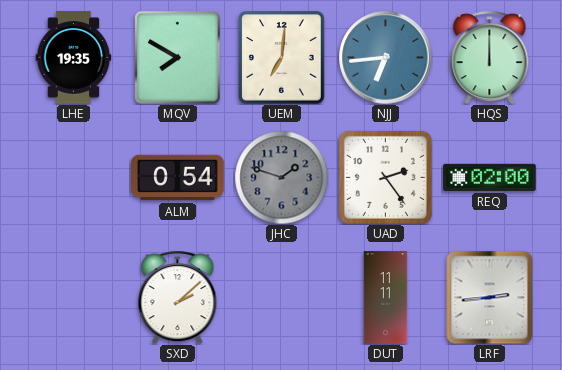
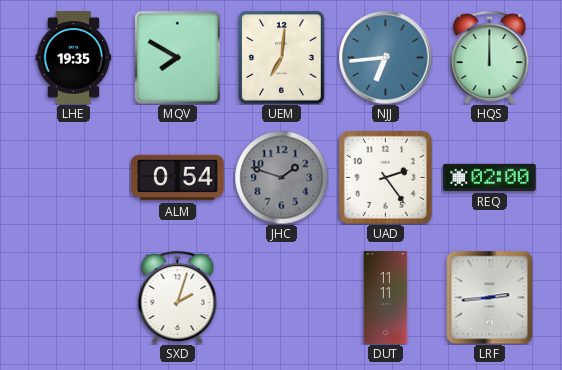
SXD: 2:08 -> 2:03 (178, 297)
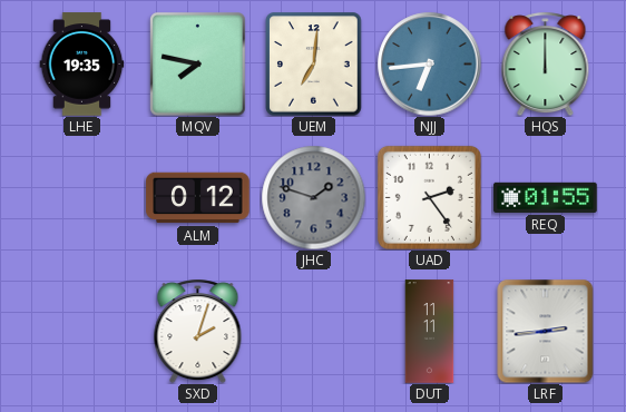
MQV: 7:50 -> 7:47 (198, 65)
ALM: 0:54 -> 0:12 (198, 198)
REQ: 02:00 -> 01:55 (546, 197)
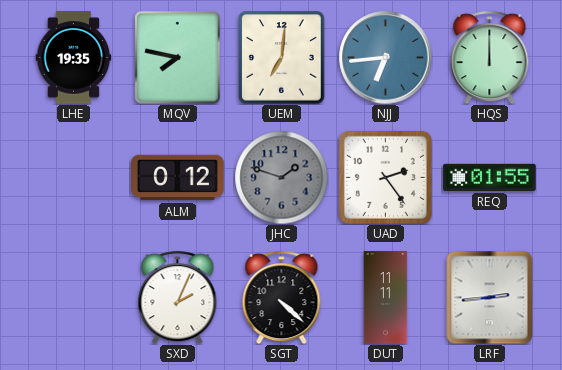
SXD: 2:03 -> 2:04 (178, 297)
SGT: none -> 4:22 (282, 297)
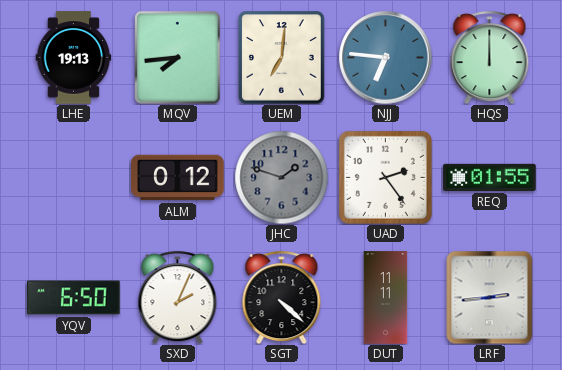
LHE: 19:35 -> 19:13 (74, 58)
MQV: 7:47 -> 7:44 (178, 58)
NJJ: 6:44 -> 6:46 (385, 57)
YQV: none -> 6:50 (74, 298)
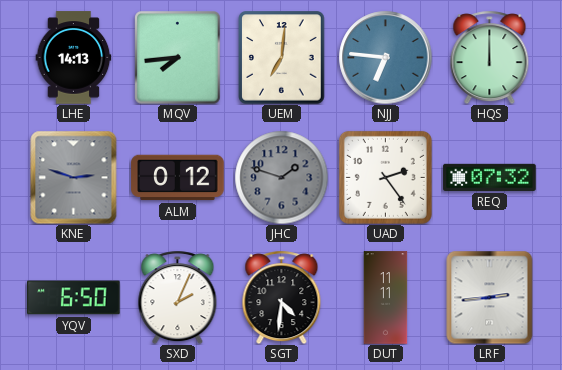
LHE: 19:13 -> 14:13 (74, 58)
KNE: none -> 2:48 (74, 177)
REQ: 01:55 -> 07:32 (490, 177)
SGT: 4:22 -> 4:31 (282, 297)
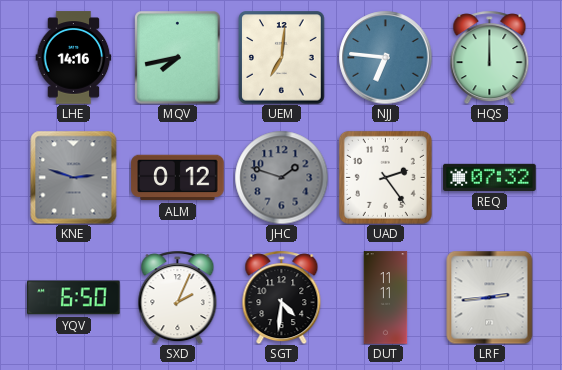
LHE: 14:13 -> 14:16 (74, 58)
MQV: 7:44 -> 7:43 (178, 58)
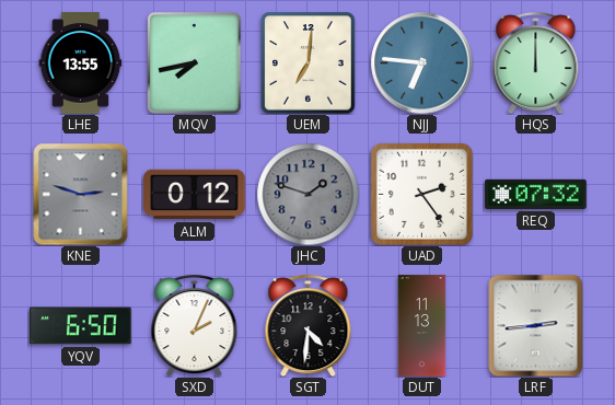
LHE: 14:16 -> 13:55 (81, 63)
DUT: 11:11 -> 11:13 (422, 326)
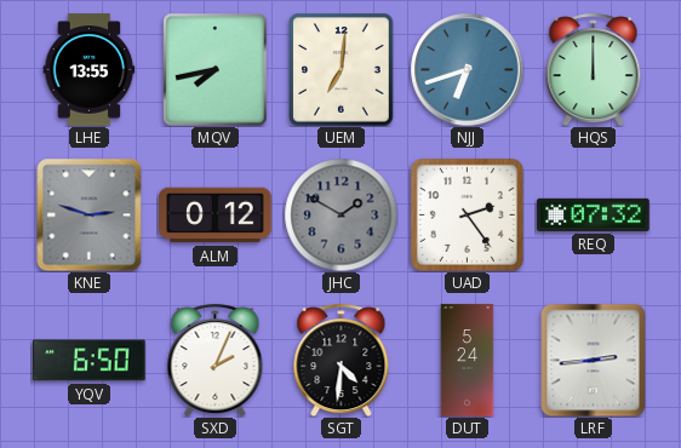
NJJ: 6:46 -> 6:42 (467, 69)
JHC: 1:48 -> 1:50 (340, 214)
DUT: 11:13 -> 5:24 (468, 361)
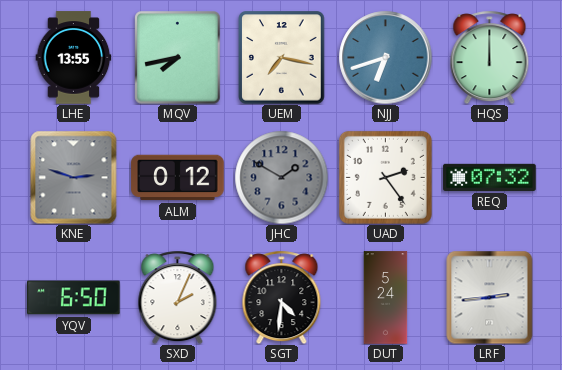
UEM: 7:01 -> 7:17 (282, 58)
